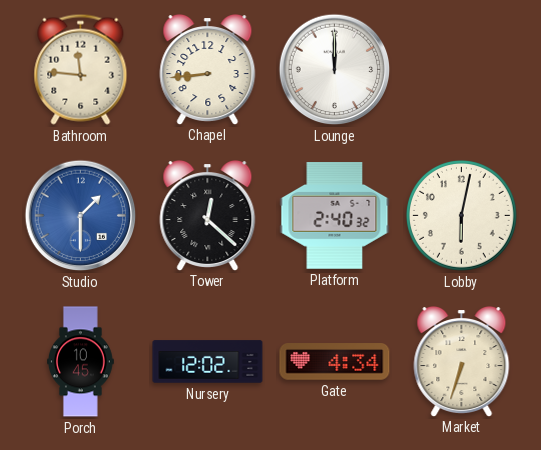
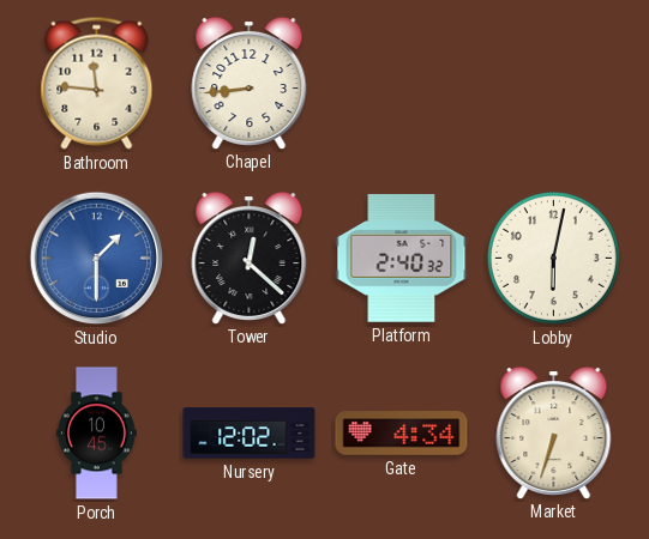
Lounge: 12:00 -> none (335, 70)
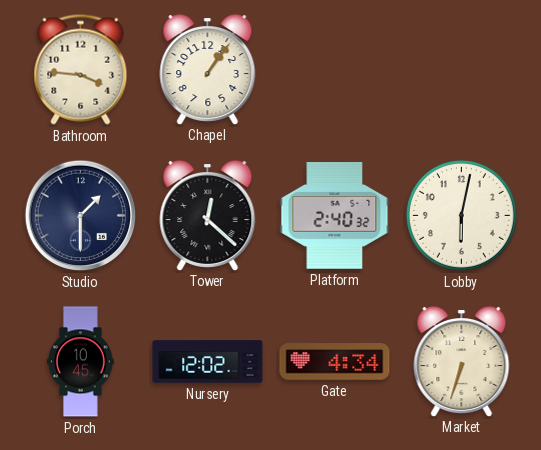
Bathroom: 11:46 -> 3:46 (81, 69)
Chapel: 8:44 -> 1:06 (208, 70)
Studio dial: blue -> navy (81, 216)
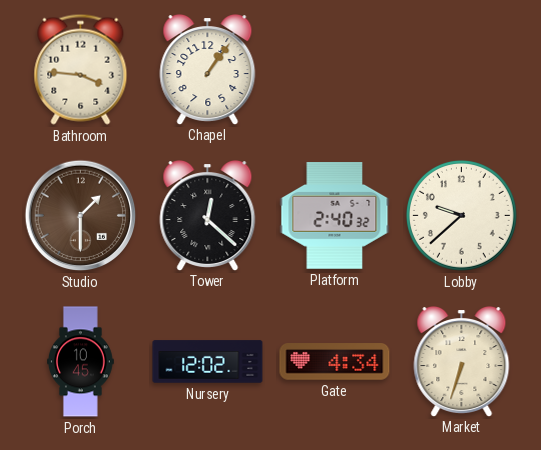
Studio dial: navy -> brown (81, 216)
Lobby: 6:02 -> 9:38 (461, 215)
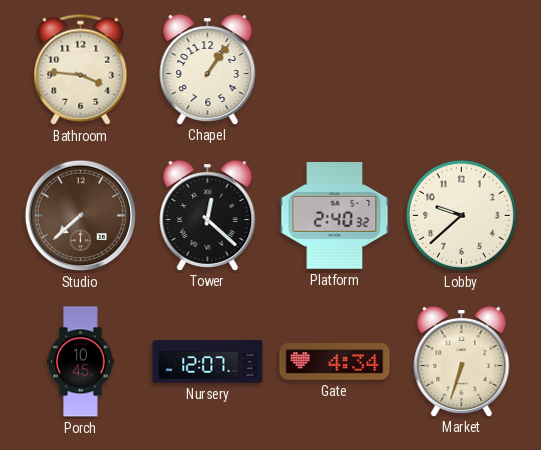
Studio: 1:30 -> 7:38 (81, 216)
Nursery: 12:02 -> 12:07 (208, 362)
